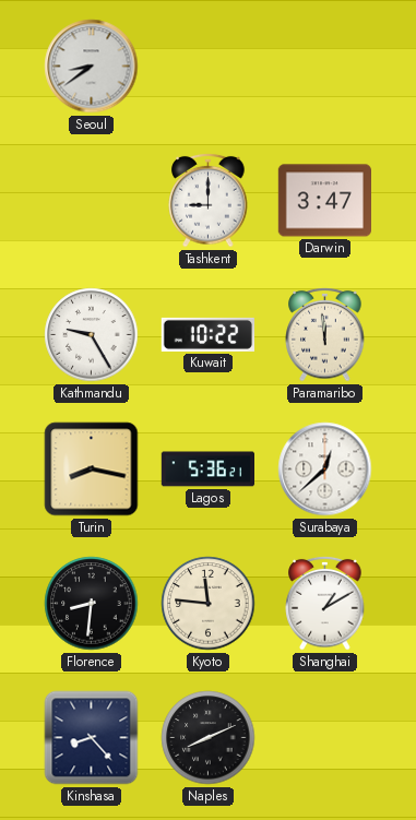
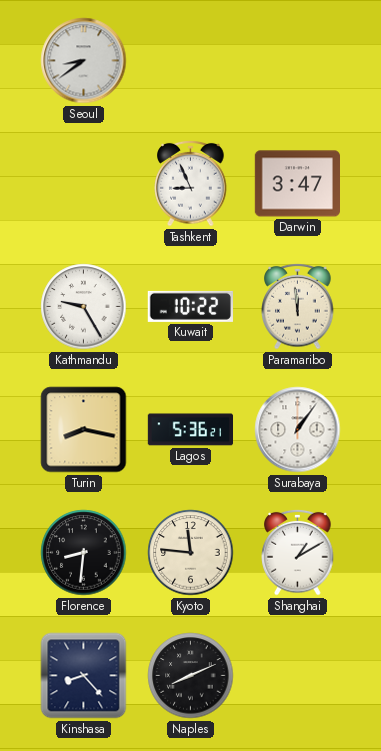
Tashkent: 9:00 -> 8:56 (191, 183)
Surabaya: 12:38 -> 1:06 (298, 430)
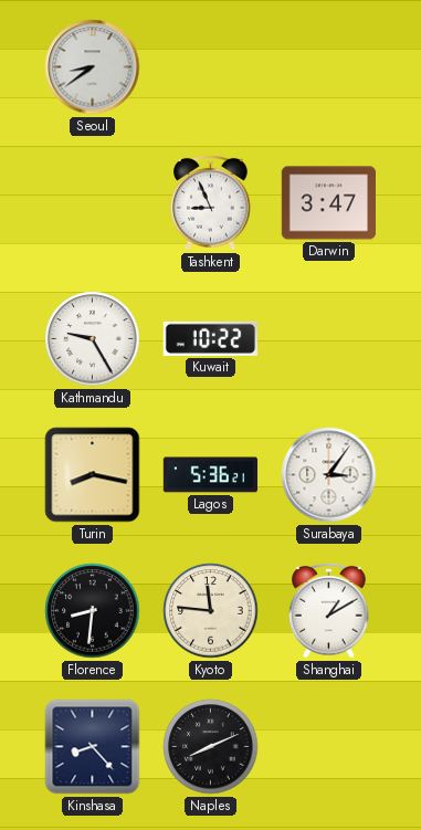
Paramaribo: 11:59 -> none (298, 306)
Surabaya: 1:06 -> 3:06 (329, 475)
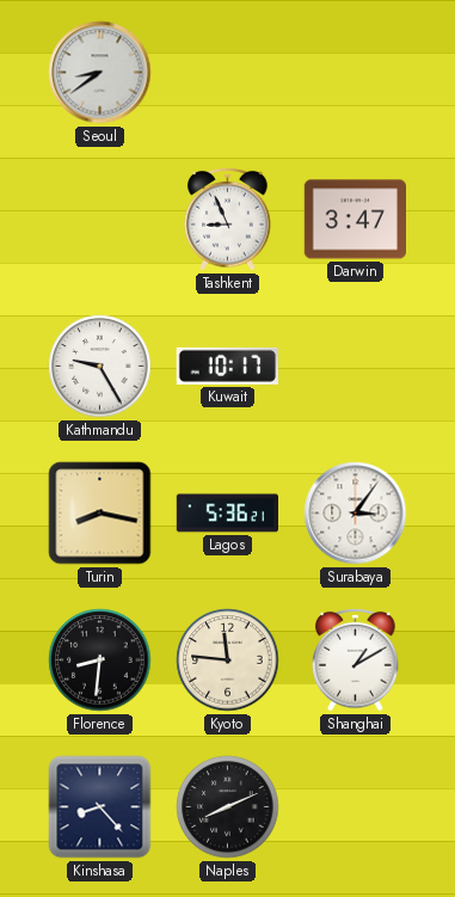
Kuwait: 10:22 -> 10:17 (227, 365)
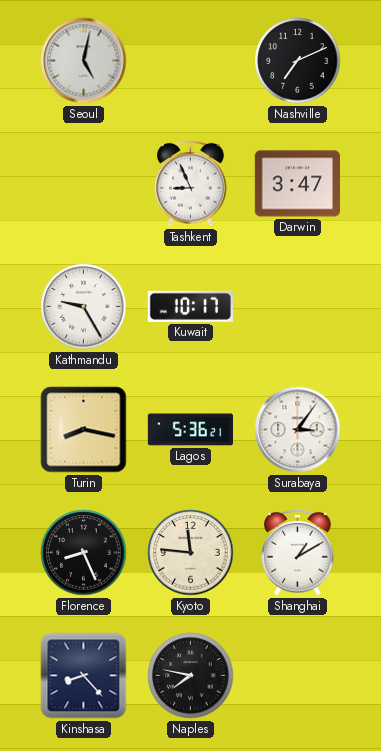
Seoul: 8:39 -> 5:02 (84, 61)
Nashville: none -> 7:11 (298, 61)
Florence: 8:31 -> 8:26 (84, 553)
Naples: 8:11 -> 7:47 (191, 676)
